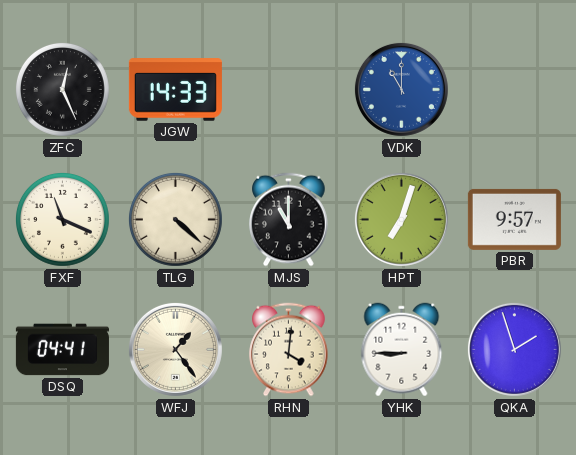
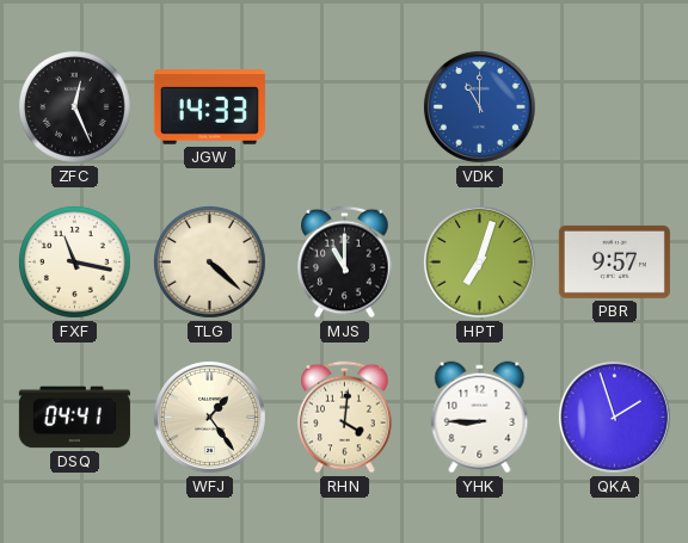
FXF: 11:19 -> 11:17 (74, 261)
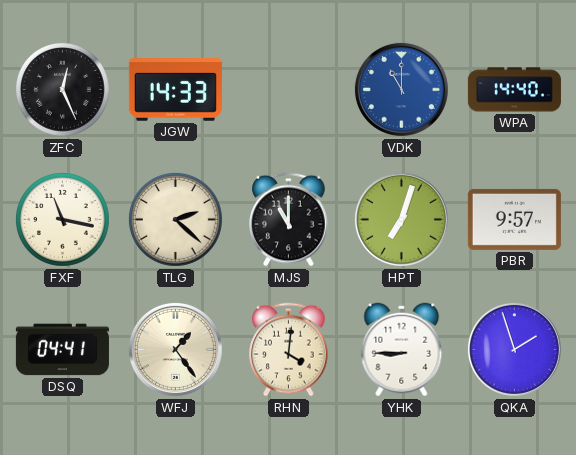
WPA: none -> 14:40 (514, 90)
TLG: 4:22 -> 2:22 (175, 219)
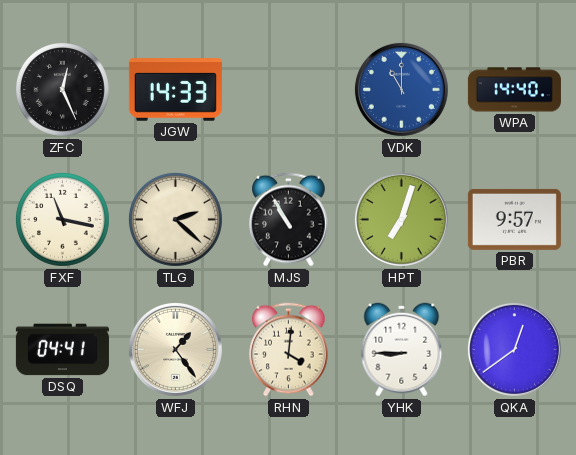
MJS: 11:00 -> 10:55 (289, 220)
QKA: 1:57 -> 12:39 (514, 349)
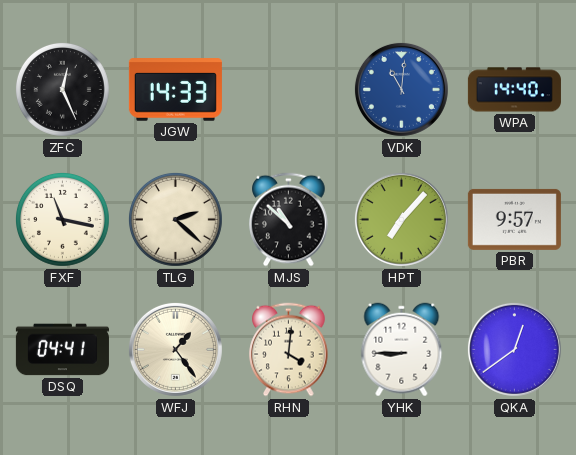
VDK: 11:00 -> 11:01 (401, 89)
MJS: 10:55 -> 10:52 (289, 220)
HPT: 7:03 -> 7:07 (401, 219)
